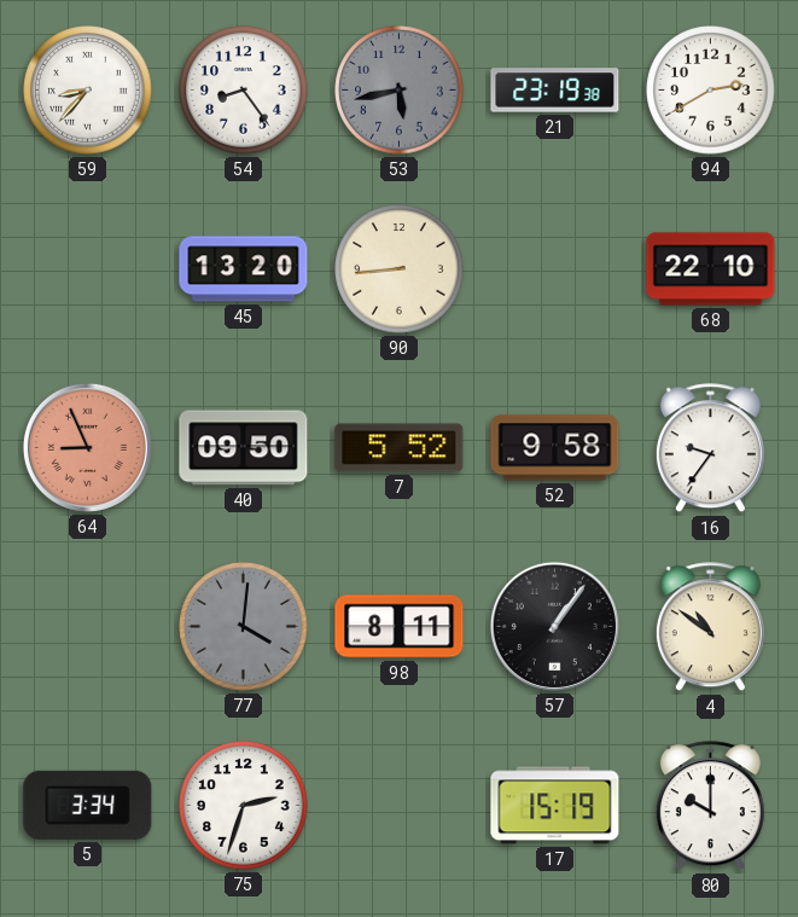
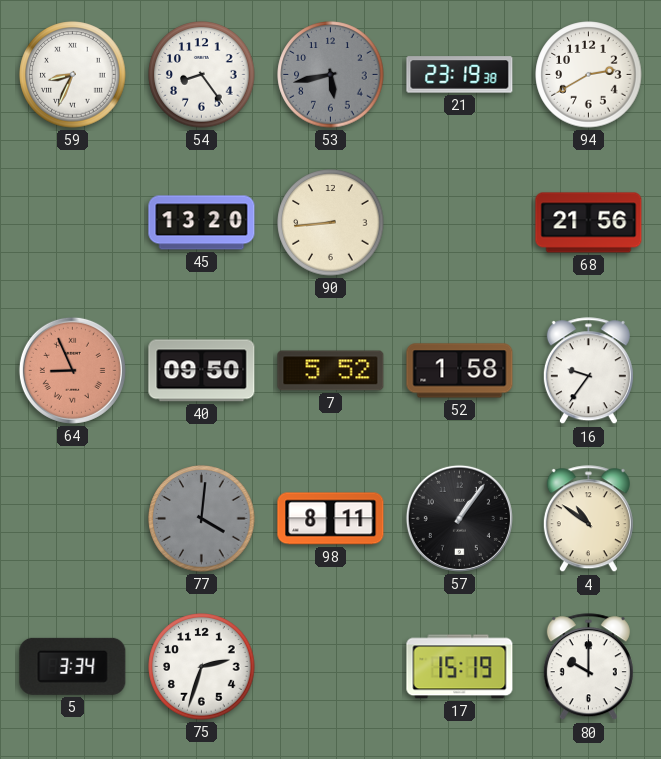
59: 8:37 -> 8:34 (73, 75)
68: 22:10 -> 21:56 (589, 223)
52: 9:58 -> 1:58 (460, 371)
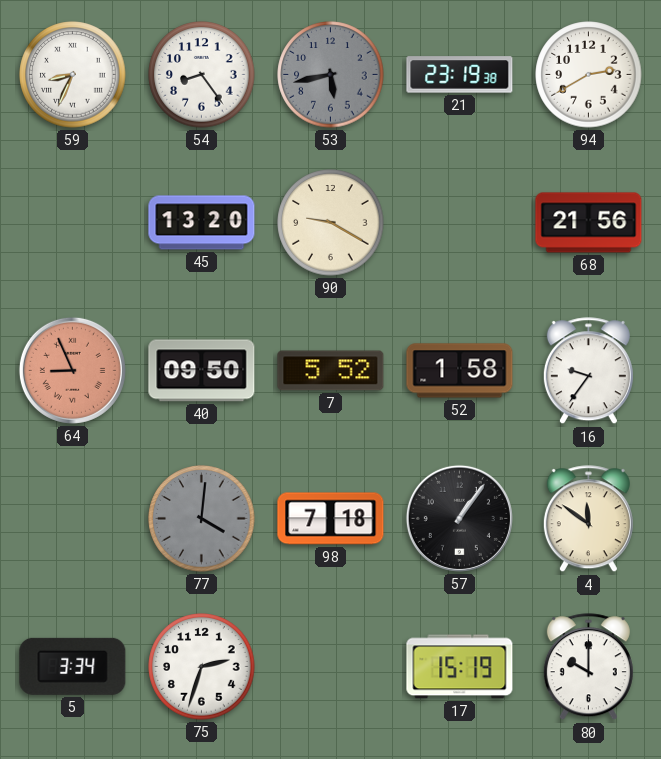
90: 8:44 -> 9:20 (331, 223)
98: 8:11 -> 7:18 (331, 519)
4: 10:51 -> 11:51 (588, 519)
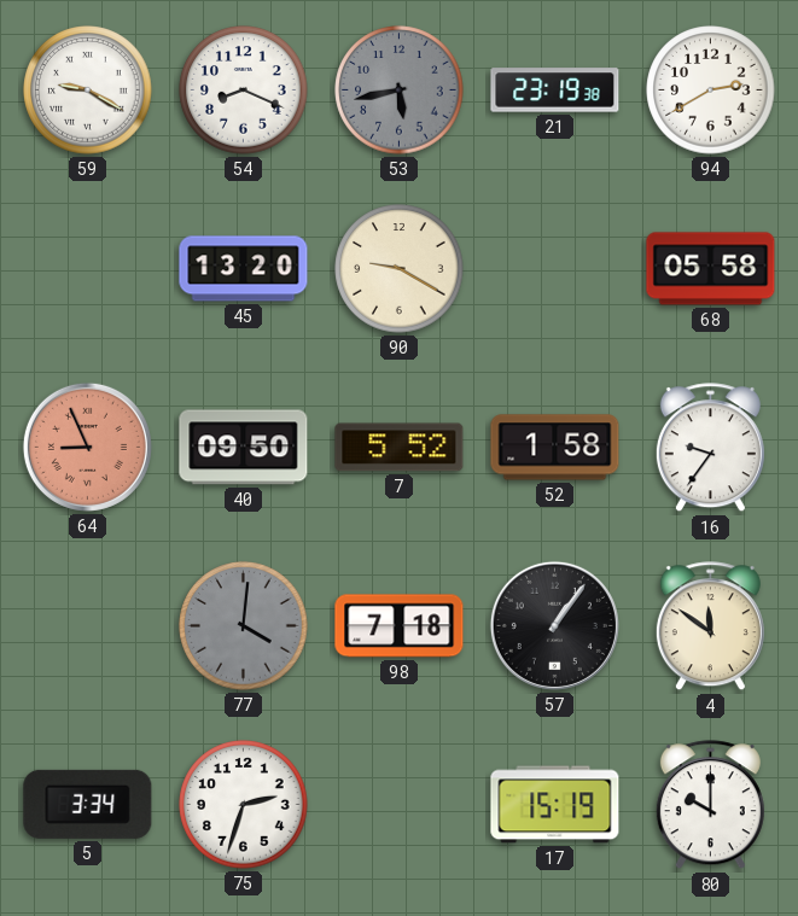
59: 8:34 -> 9:20 (88, 91)
54: 8:24 -> 8:19 (244, 91)
68: 21:56 -> 05:58 (711, 269)
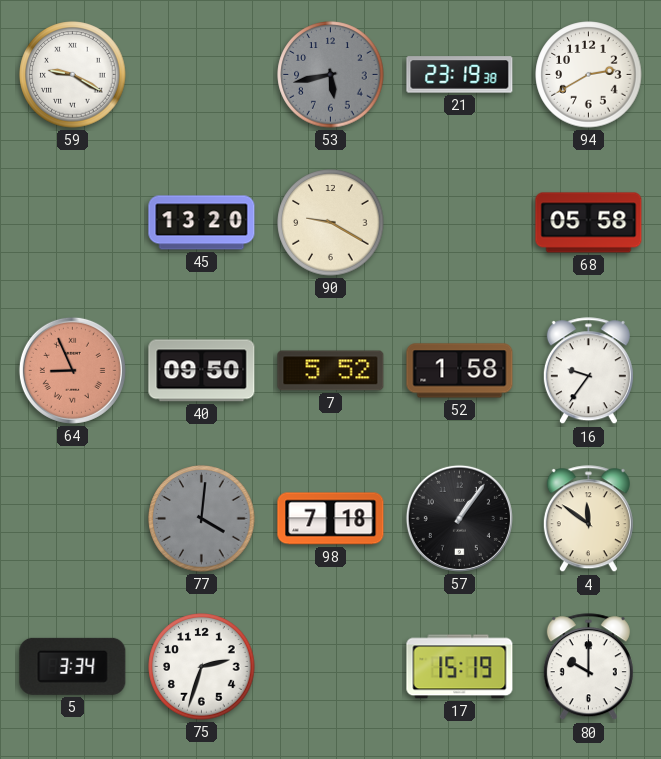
54: 8:19 -> none (244, 91)
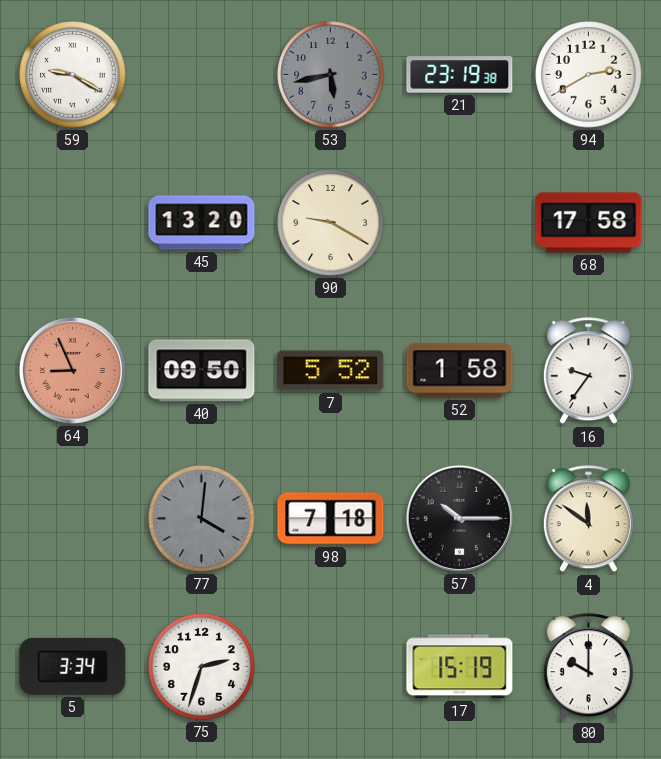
68: 05:58 -> 17:58 (589, 223)
57: 1:06 -> 10:15 (459, 518)
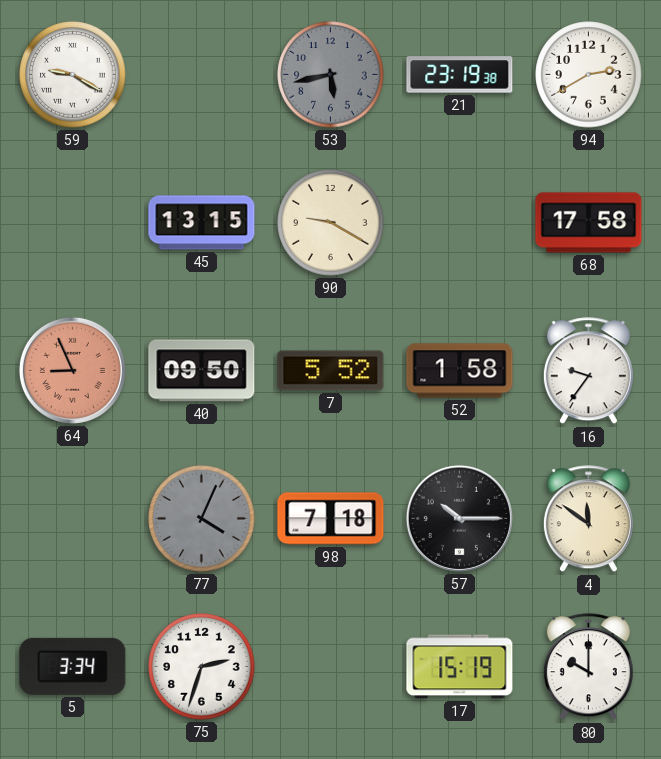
45: 13:20 -> 13:15 (202, 223)
77: 4:01 -> 4:04 (202, 519)
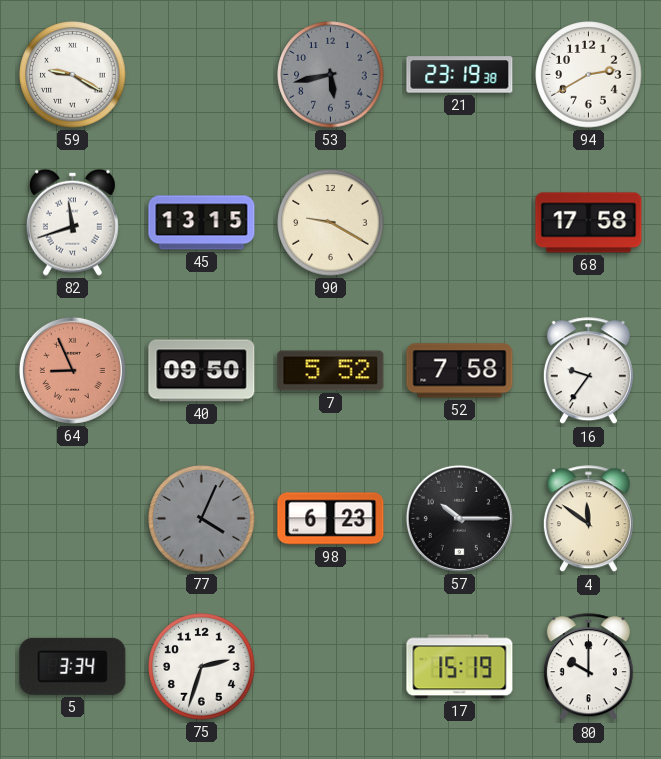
82: none -> 11:42 (72, 222)
52: 1:58 -> 7:58 (460, 371)
98: 7:18 -> 6:23 (331, 519)
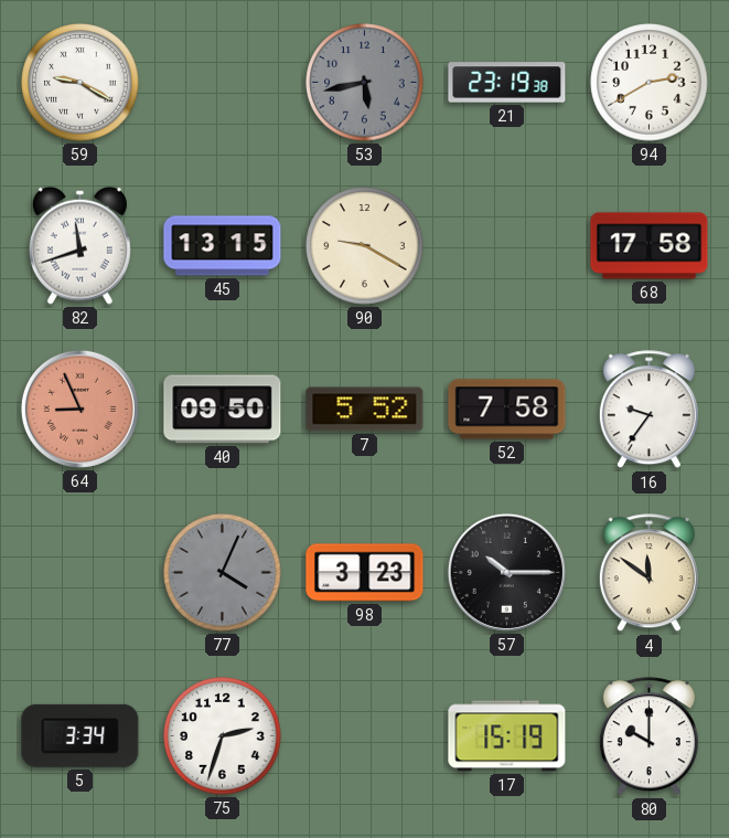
98: 6:23 -> 3:23 (365, 573)
